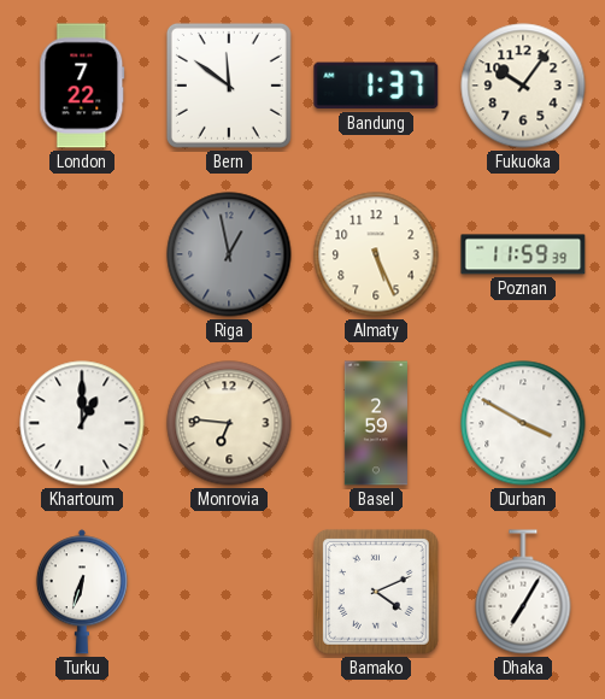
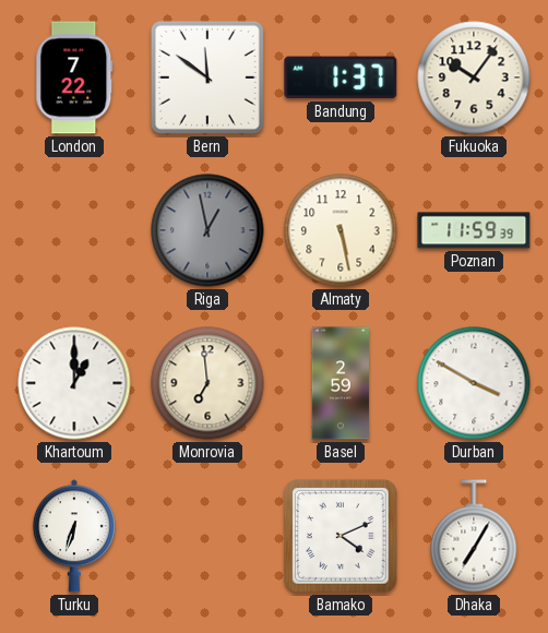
Almaty: 5:26 -> 5:28 (341, 230)
Monrovia: 6:46 -> 6:59 (207, 383)
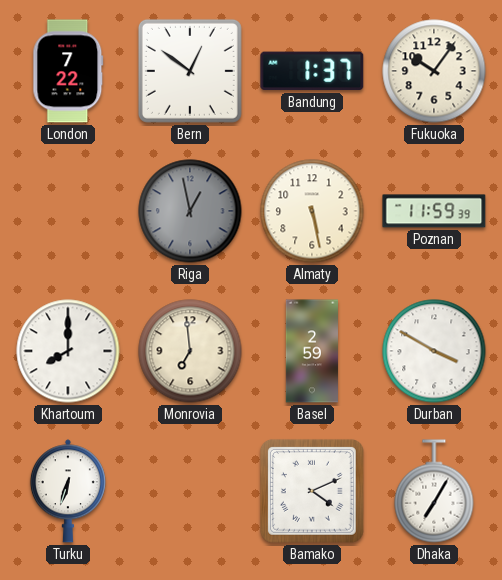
Bern: 11:51 -> 12:51 (190, 71)
Khartoum: 1:00 -> 8:00 (68, 351)
